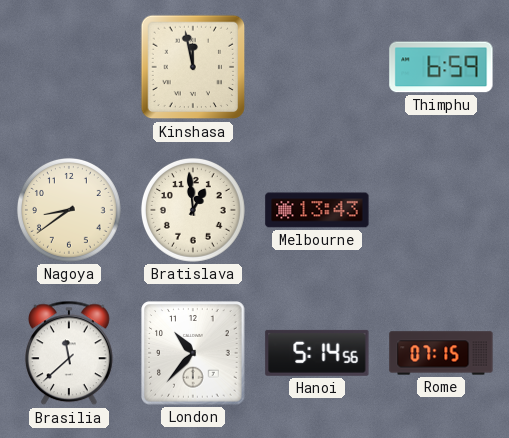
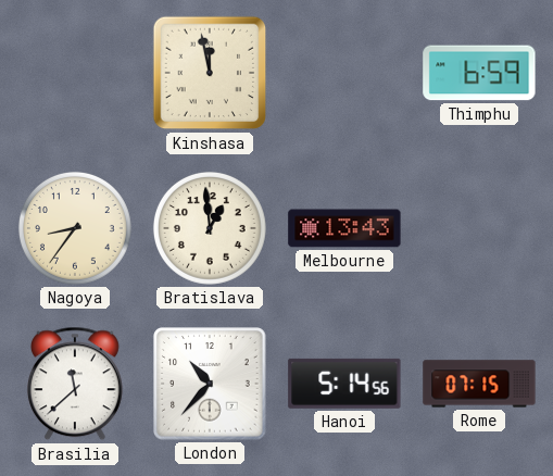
Nagoya: 8:39 -> 8:36 (75, 228)
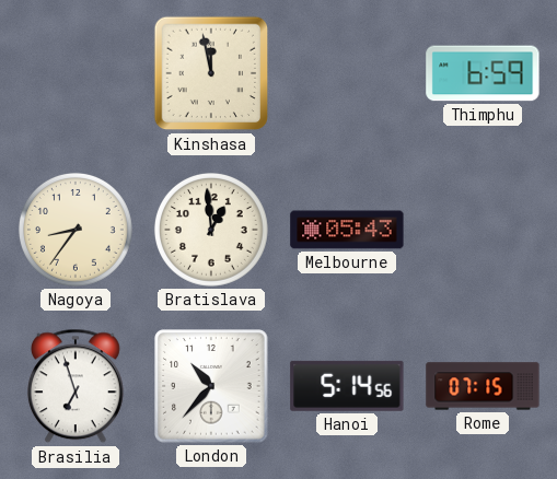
Melbourne: 13:43 -> 05:43 (347, 230)
Brasilia: 11:38 -> 6:57 (76, 386)
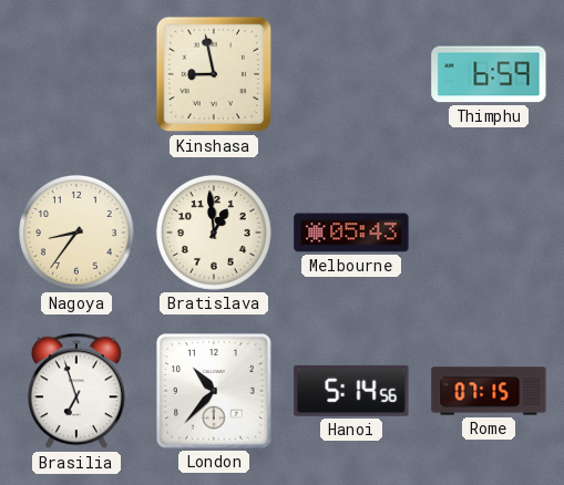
Kinshasa: 11:58 -> 8:58 (214, 74)
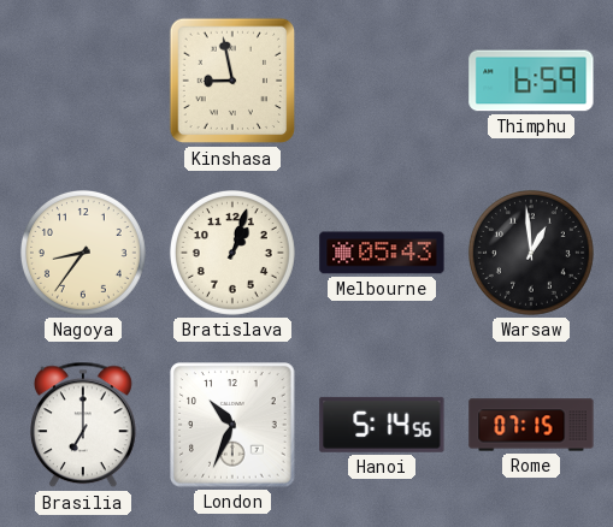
Bratislava: 12:59 -> 1:03 (232, 253)
Warsaw: none -> 12:59 (531, 253)
Brasilia: 6:57 -> 7:00 (83, 425)
London: 10:37 -> 10:34 (232, 425)
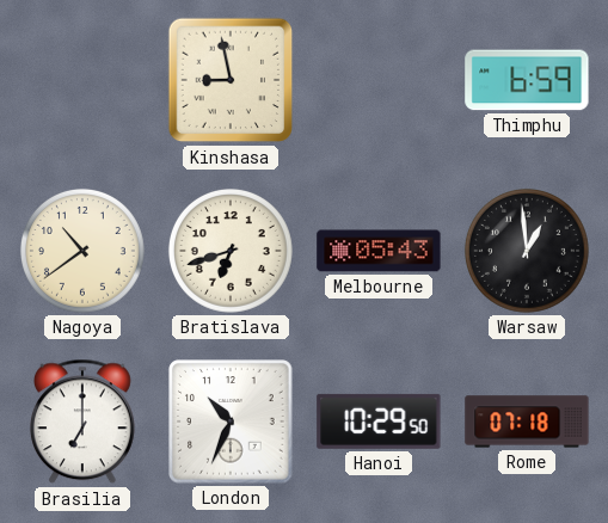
Nagoya: 8:36 -> 10:39 (82, 251)
Bratislava: 1:03 -> 6:42 (231, 251)
Hanoi: 5:14 -> 10:29 (379, 422)
Rome: 07:15 -> 07:18 (527, 422)
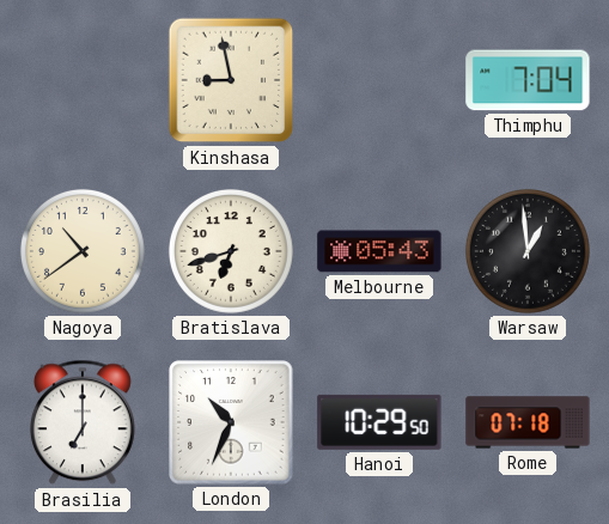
Thimphu: 6:59 -> 7:04 (528, 80)
